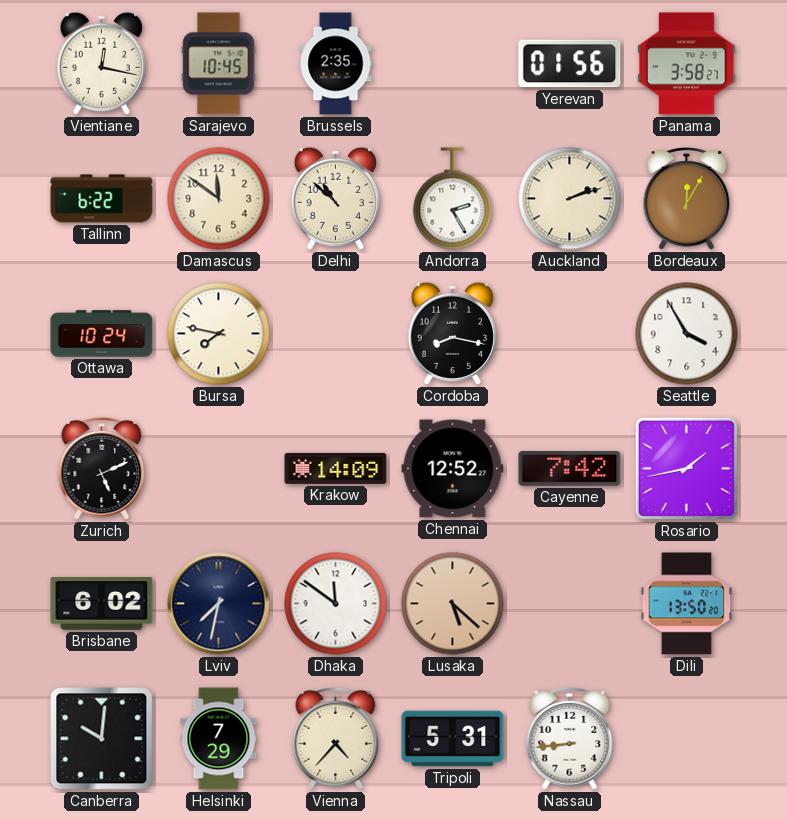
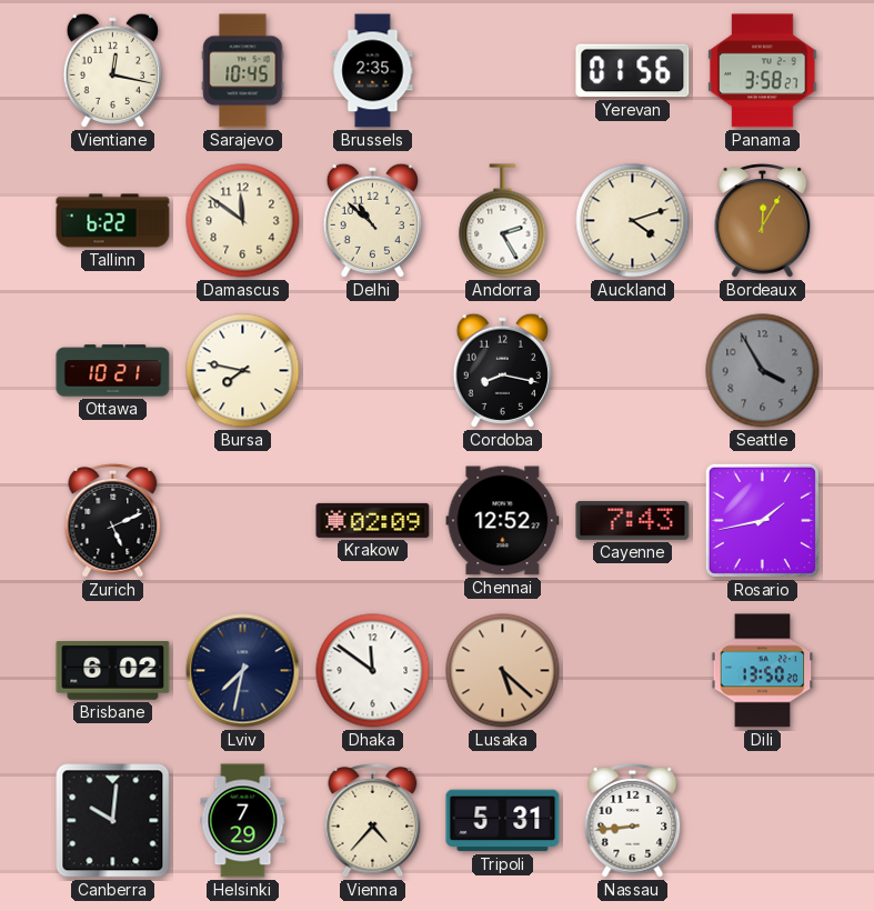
Auckland: 2:12 -> 4:12 (633, 221)
Ottawa: 10:24 -> 10:21 (113, 371)
Seattle dial: white -> grey (763, 371)
Krakow: 14:09 -> 02:09 (373, 520)
Cayenne: 7:42 -> 7:43 (633, 520)
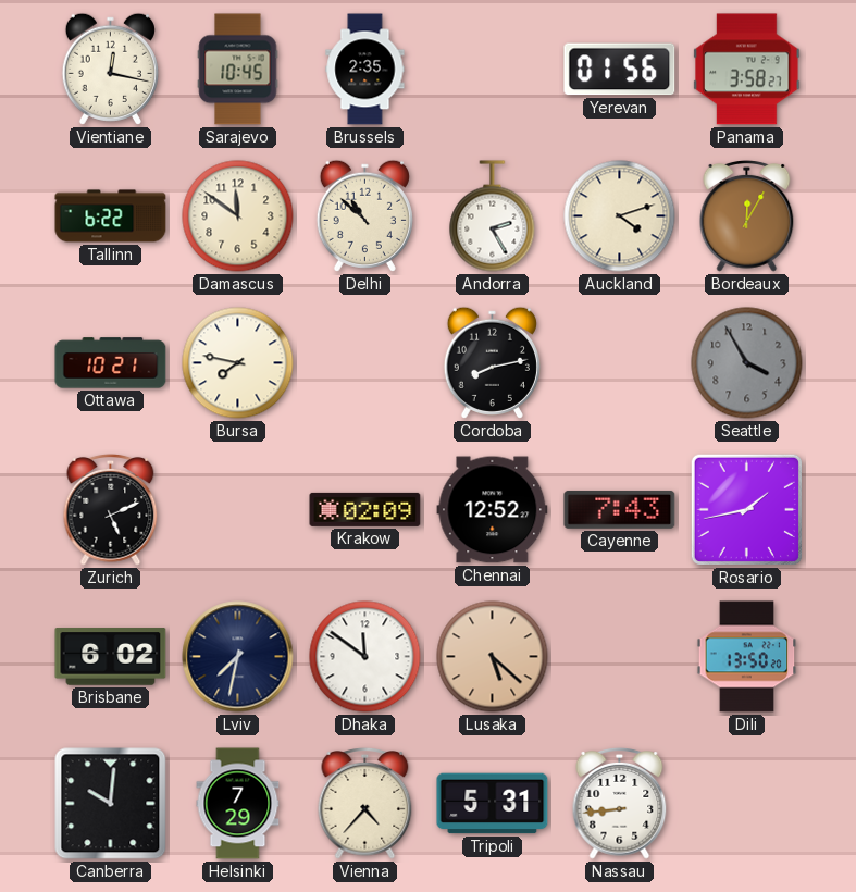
Cordoba: 8:17 -> 8:13 (492, 362)
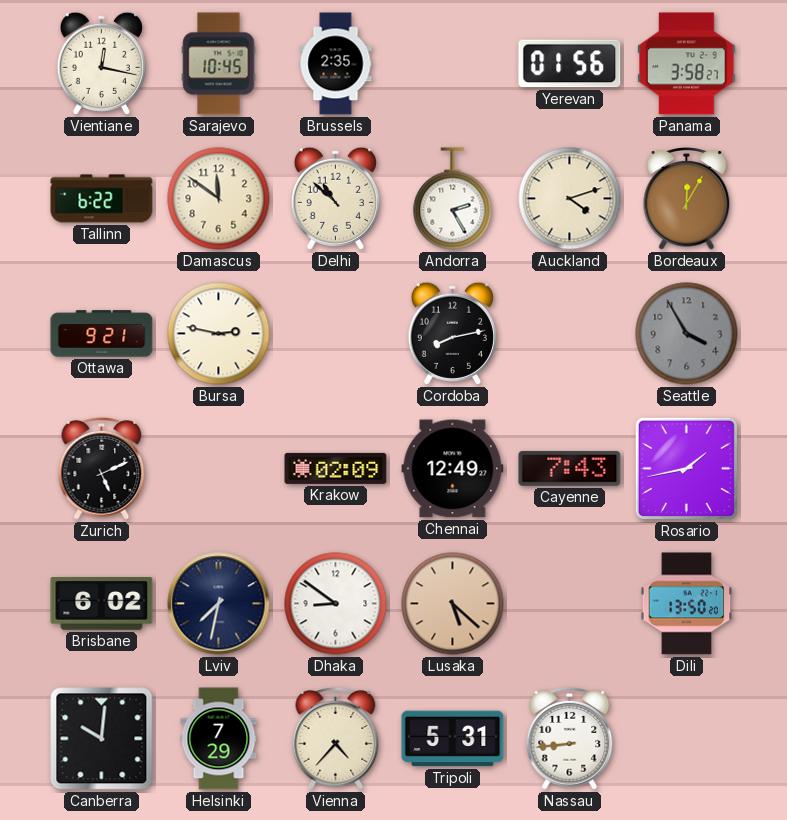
Ottawa: 10:21 -> 9:21 (102, 334)
Bursa: 7:47 -> 2:47 (219, 334)
Chennai: 12:52 -> 12:49 (453, 469)
Dhaka: 11:51 -> 8:51 (336, 604)
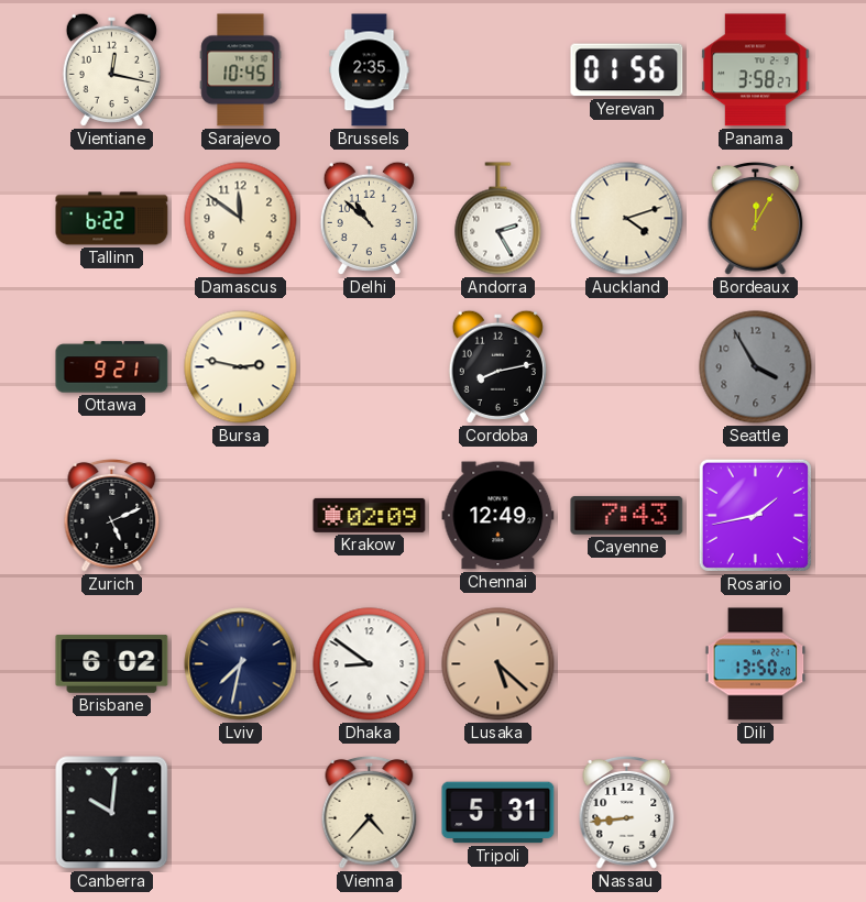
Helsinki: 7:29 -> none (219, 739)
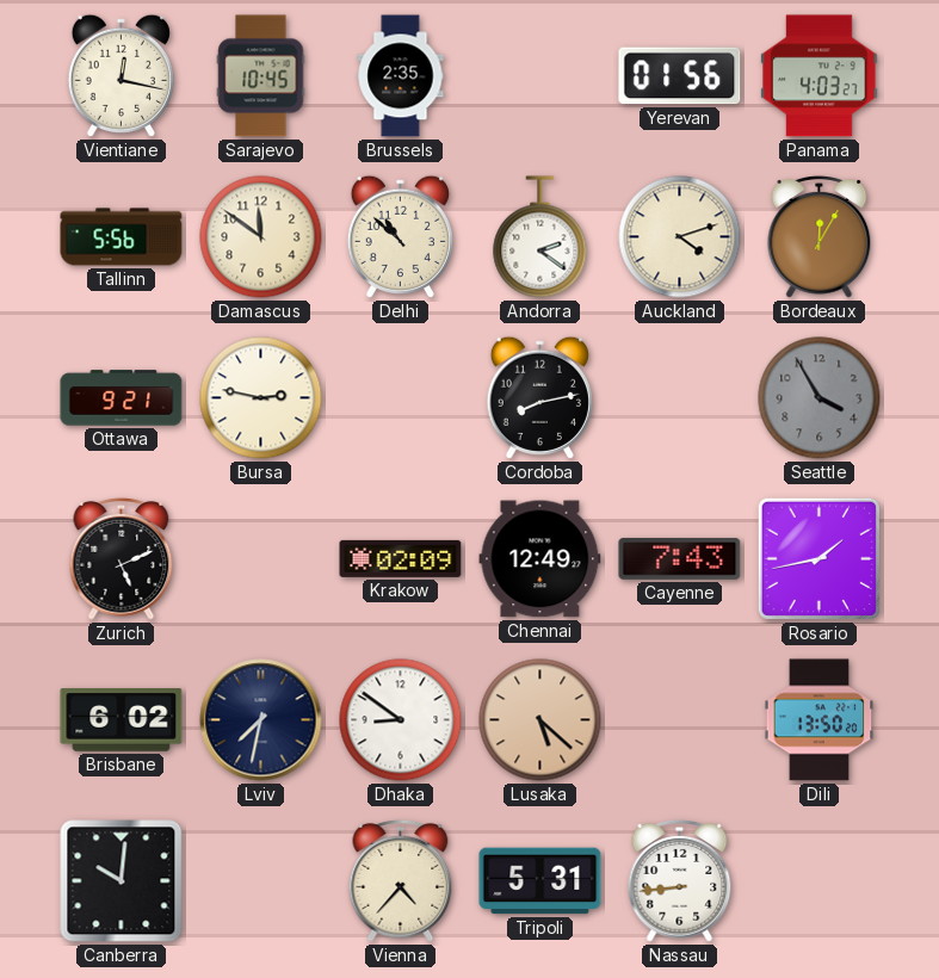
Panama: 3:58 -> 4:03 (820, 76)
Tallinn: 6:22 -> 5:56 (122, 237)
Andorra: 2:25 -> 2:21 (540, 237)
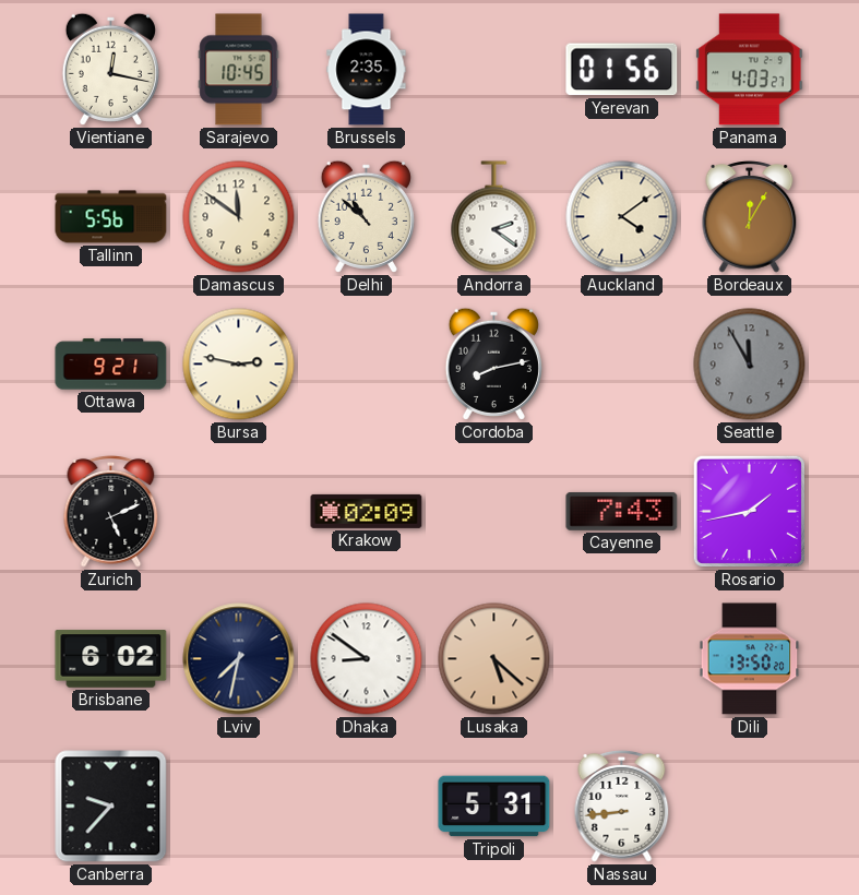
Auckland: 4:12 -> 4:09 (622, 217)
Seattle: 3:55 -> 11:55 (750, 365)
Chennai: 12:49 -> none (540, 559)
Canberra: 10:01 -> 9:37 (111, 807)
Vienna: 4:37 -> none (401, 881)
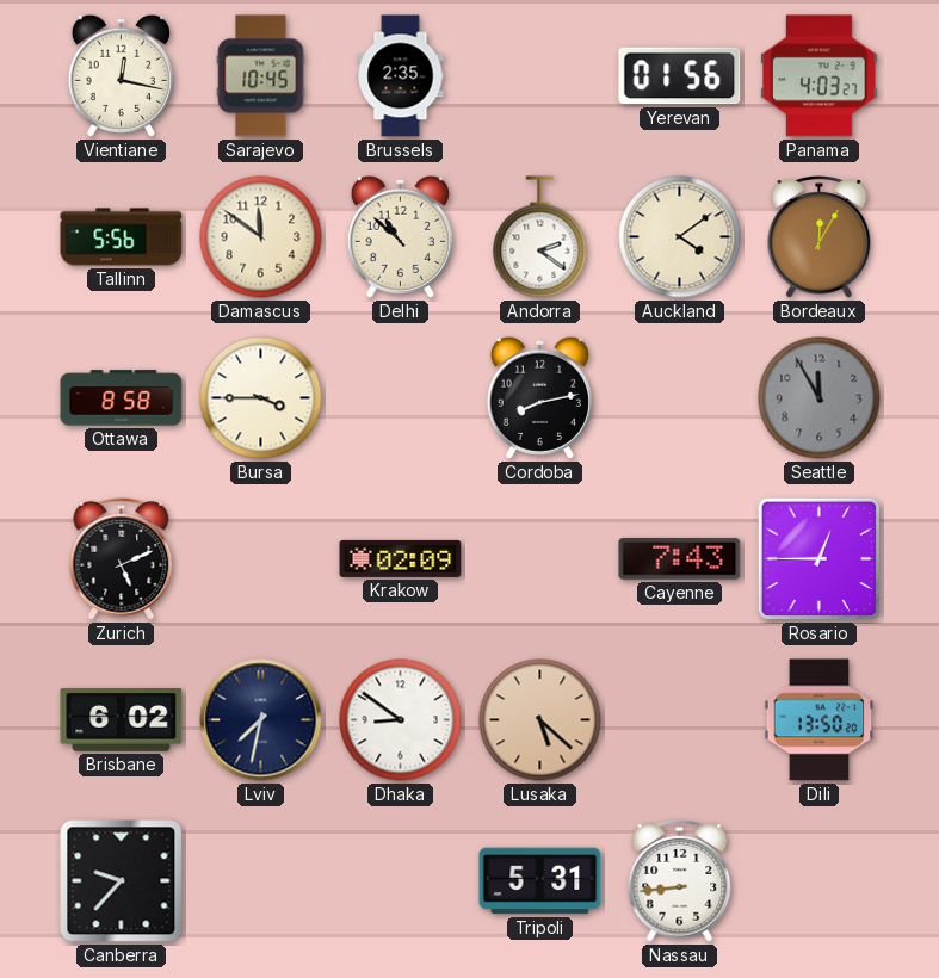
Ottawa: 9:21 -> 8:58 (122, 398)
Bursa: 2:47 -> 3:45 (261, 398)
Rosario: 1:43 -> 12:45 (818, 558)
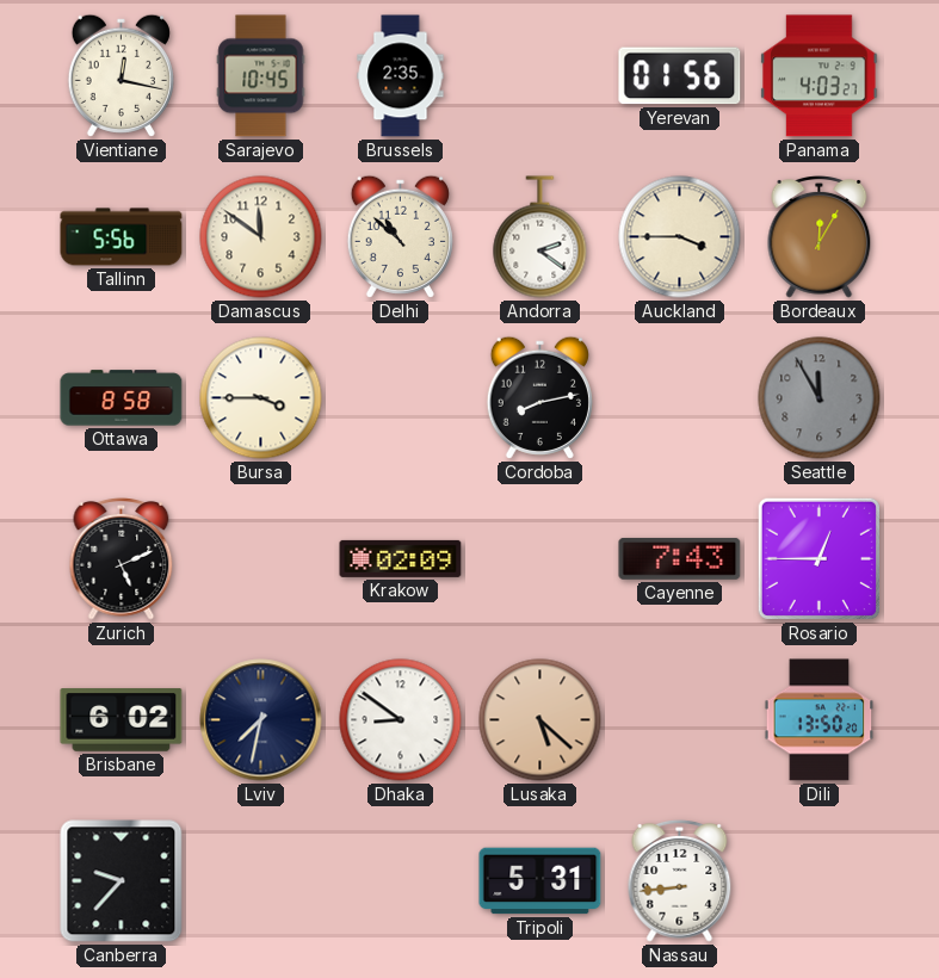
Auckland: 4:09 -> 3:45 (680, 237)
